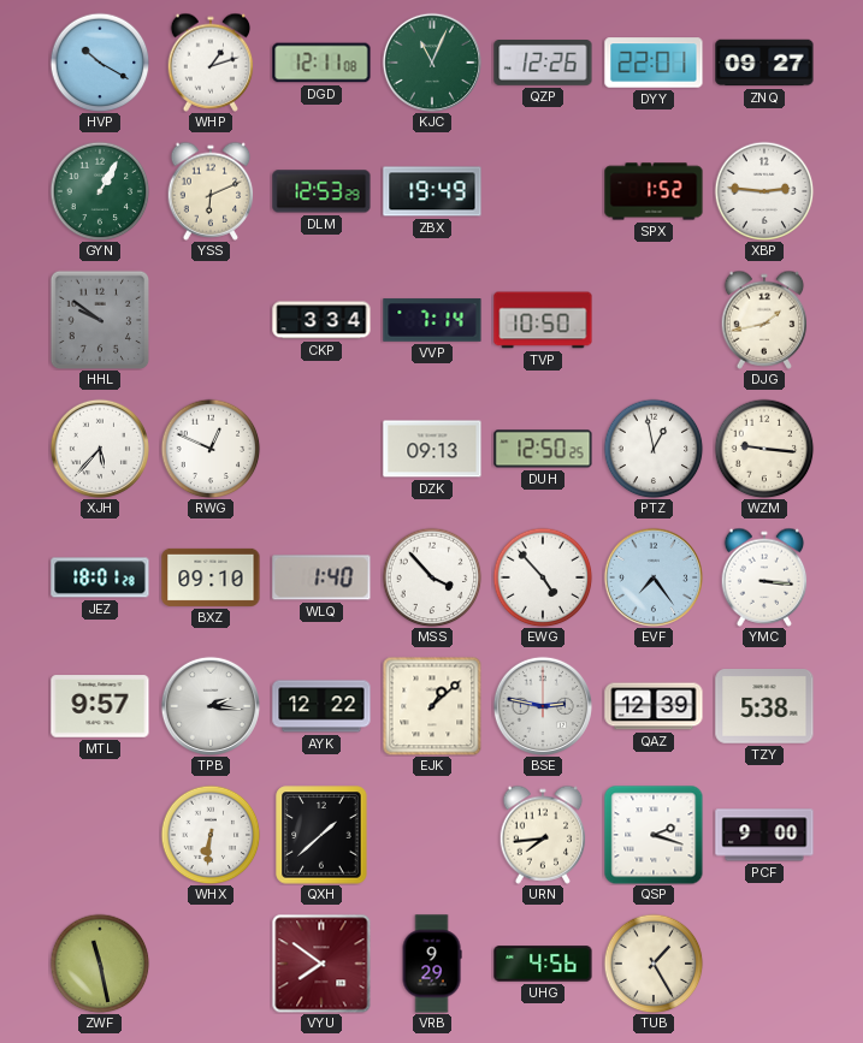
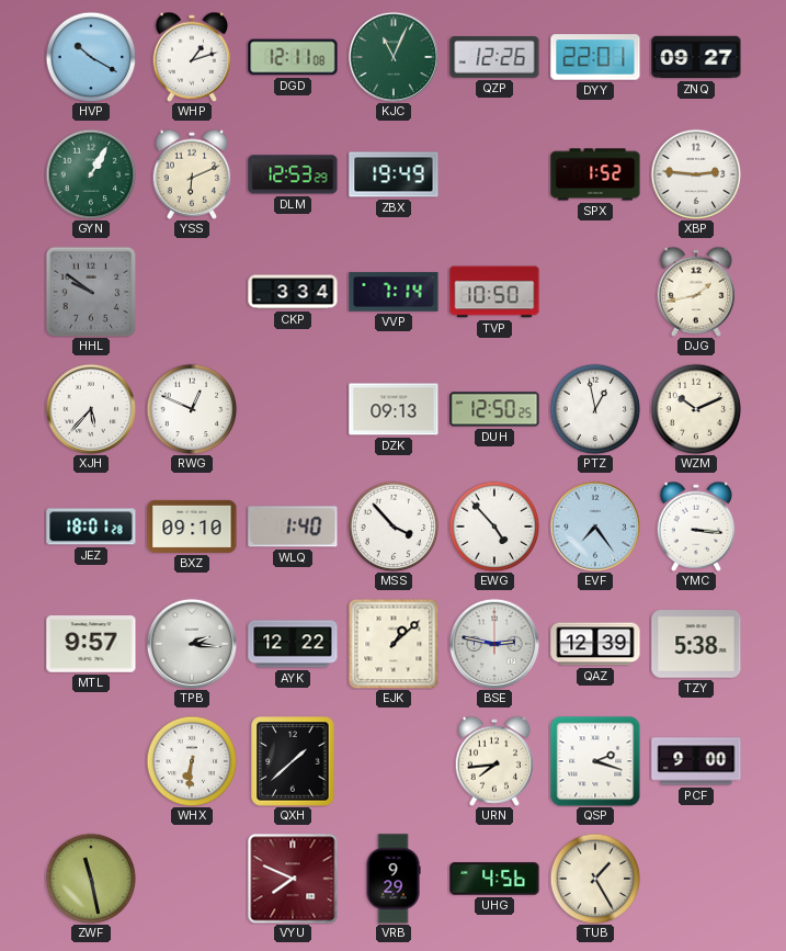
WZM: 9:16 -> 10:11 (696, 409)
VYU: 7:51 -> 7:49 (293, 879)
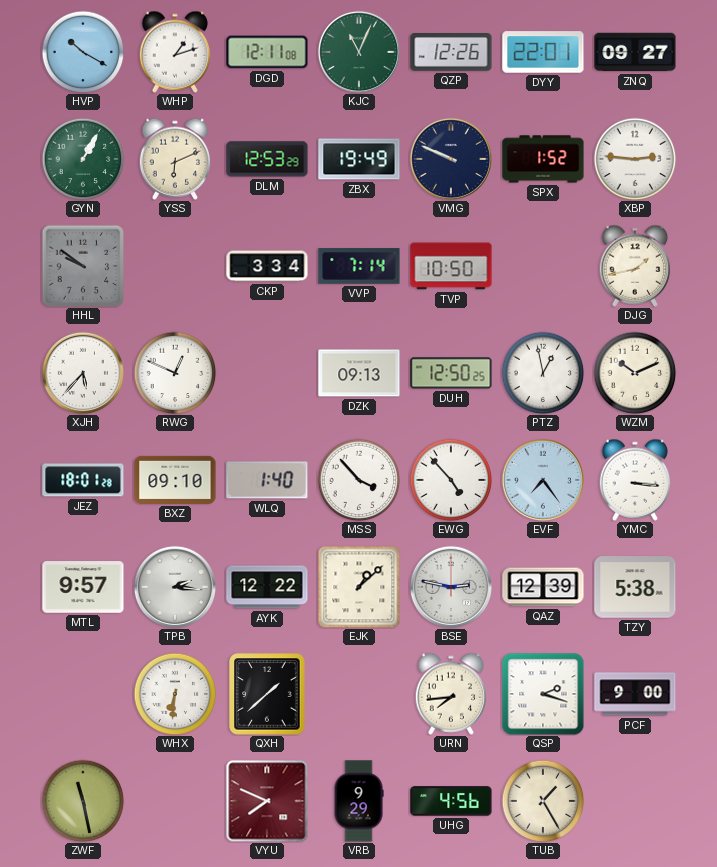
VMG: none -> 9:49 (450, 158)
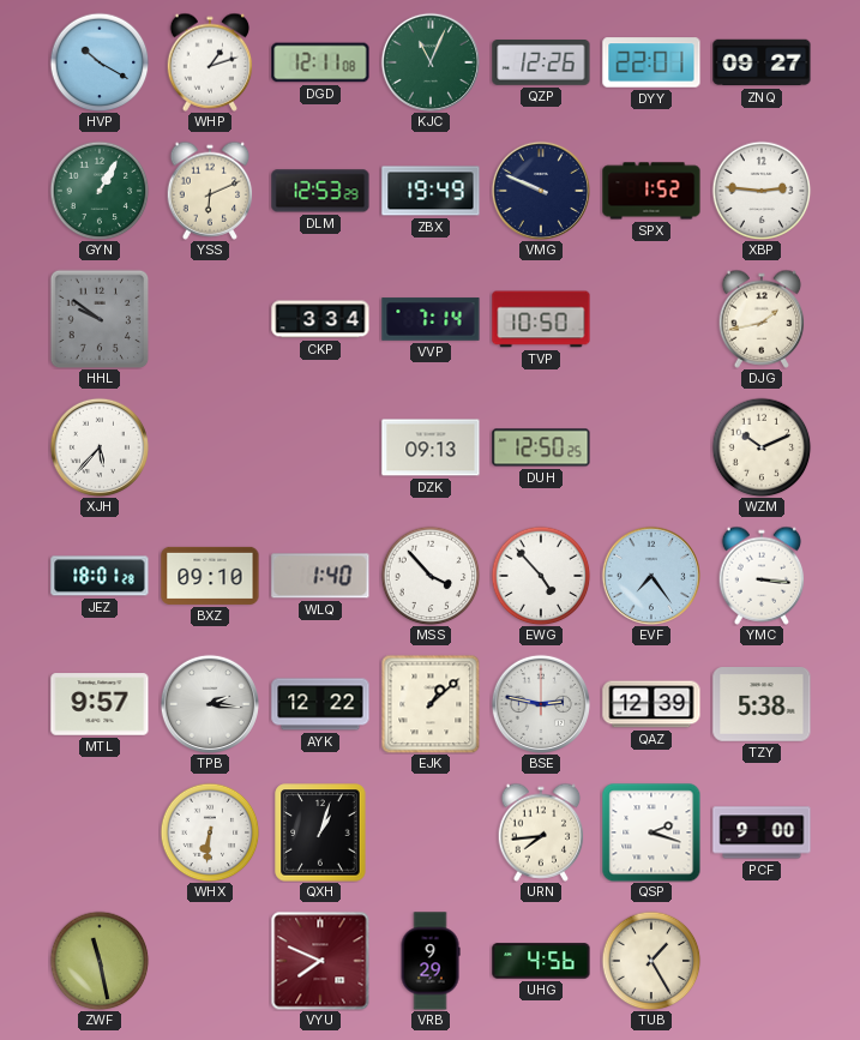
RWG: 12:49 -> none (175, 373)
PTZ: 12:58 -> none (543, 373)
QXH: 1:38 -> 1:03 (320, 832)
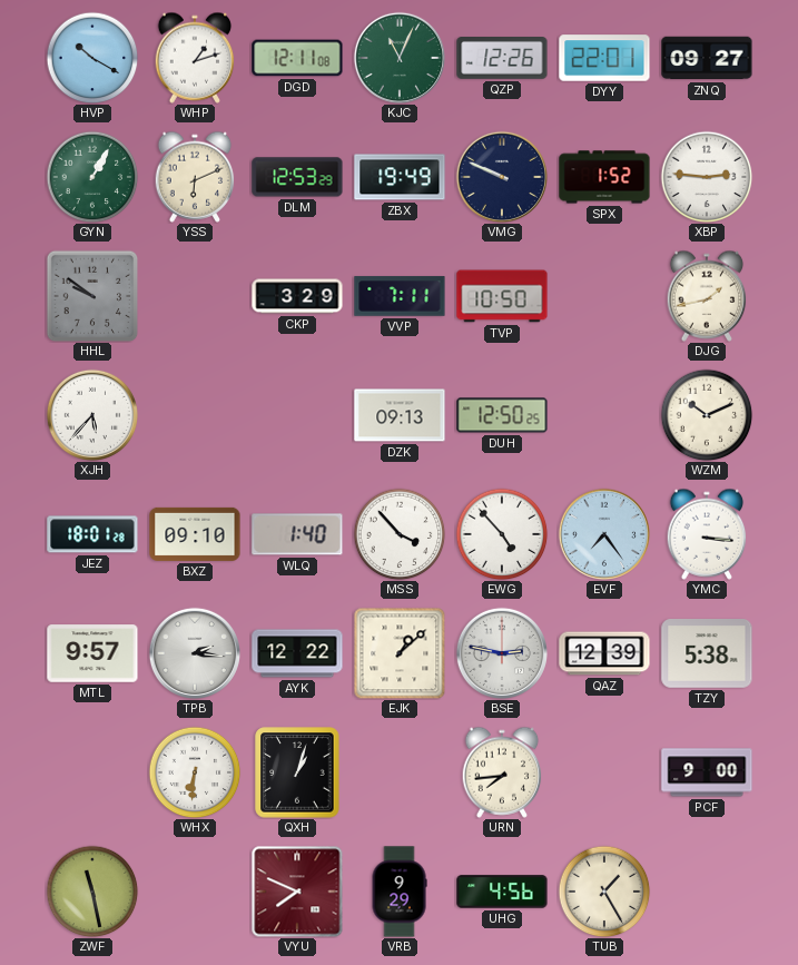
CKP: 3:34 -> 3:29 (297, 296)
VVP: 7:14 -> 7:11 (400, 296)
QSP: 2:18 -> none (651, 832)
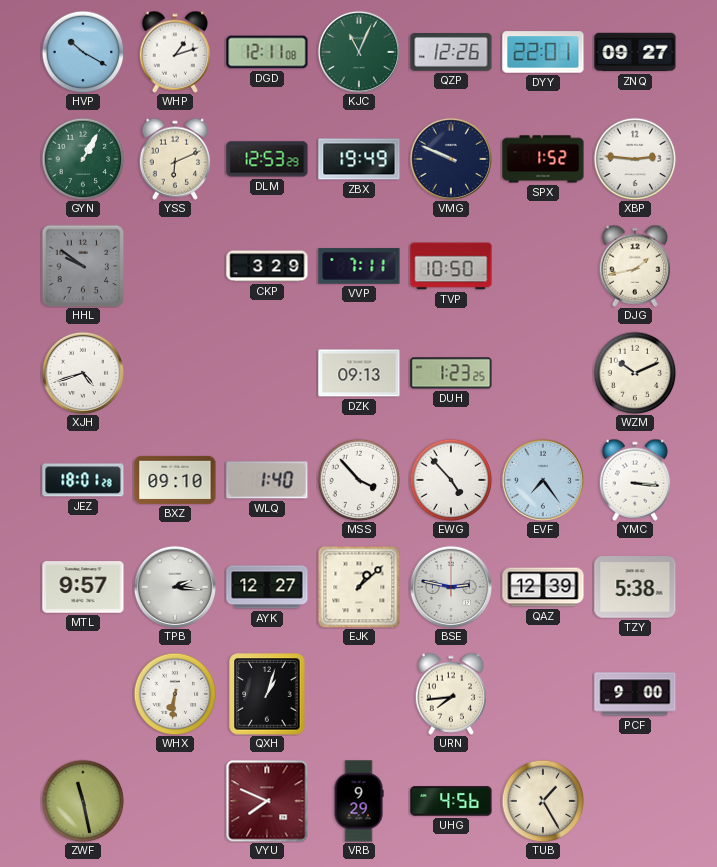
XJH: 5:37 -> 4:42 (82, 372)
DUH: 12:50 -> 1:23 (451, 373)
AYK: 12:22 -> 12:27 (267, 587)
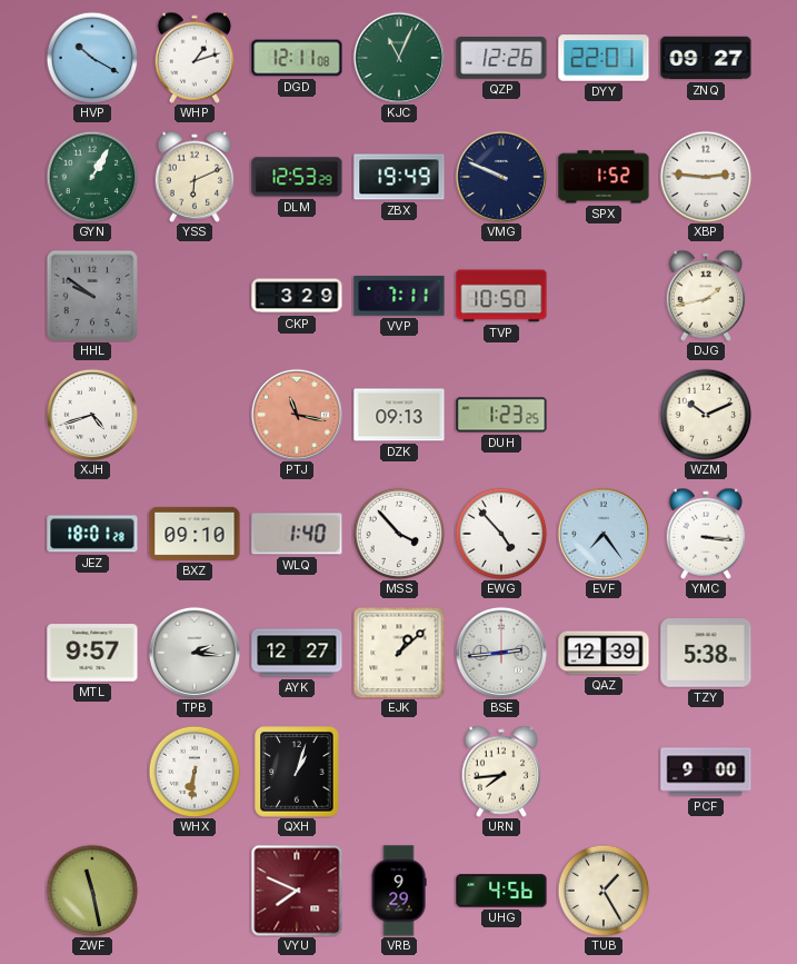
PTJ: none -> 11:17 (296, 414)
BSE: 2:47 -> 2:44 (500, 652)
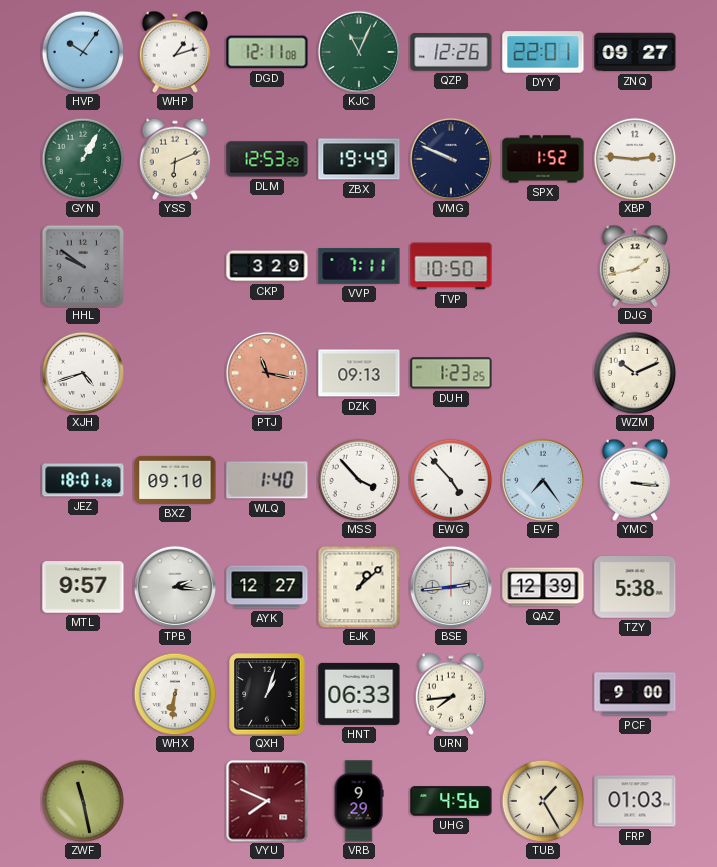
HVP: 10:20 -> 10:06 (83, 52)
HNT: none -> 06:33 (359, 694)
FRP: none -> 01:03 (635, 801)
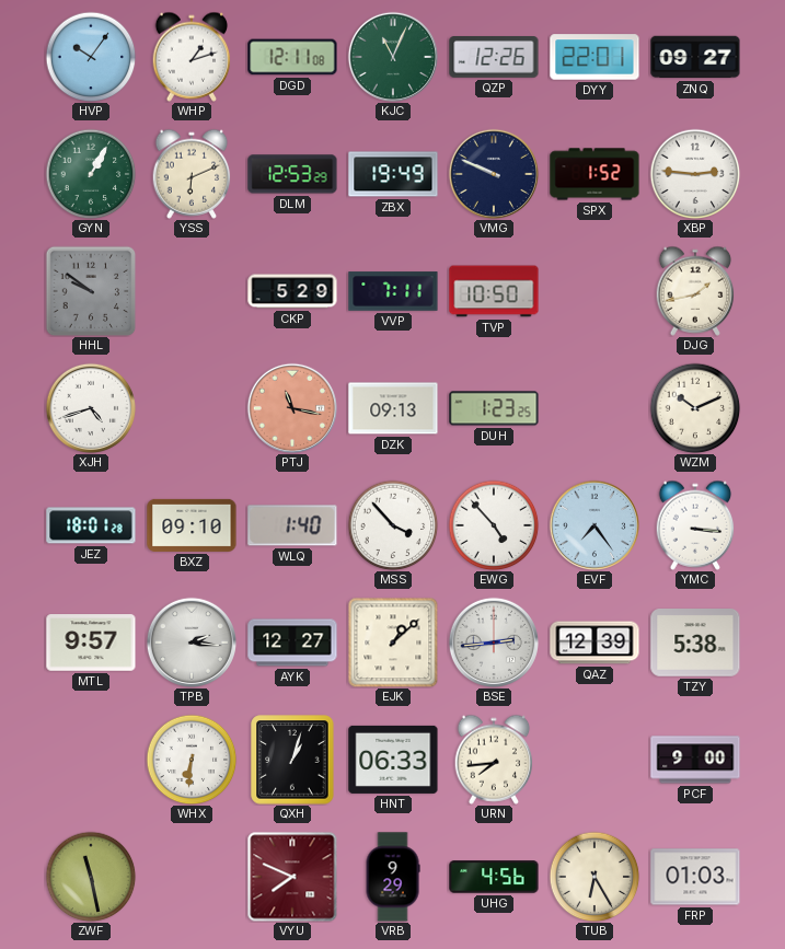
CKP: 3:29 -> 5:29 (292, 291)
TUB: 1:25 -> 6:25 (594, 877)
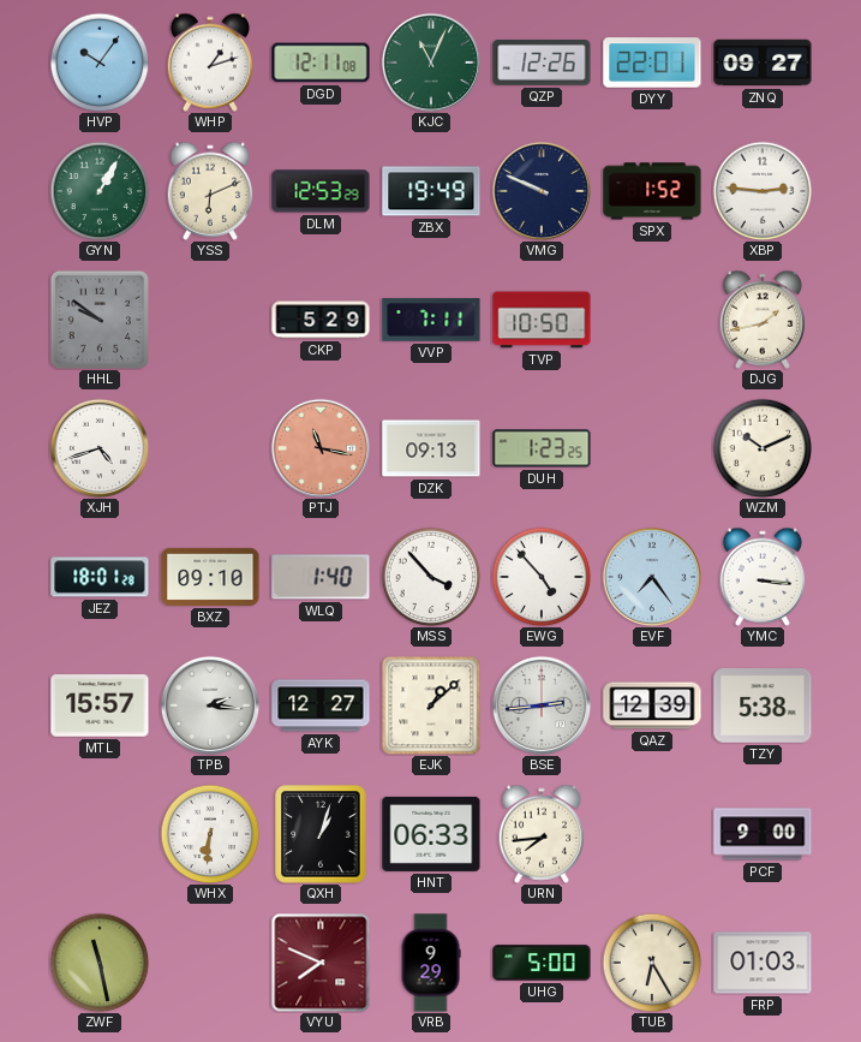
MTL: 9:57 -> 15:57 (100, 705)
UHG: 4:56 -> 5:00 (542, 963)
